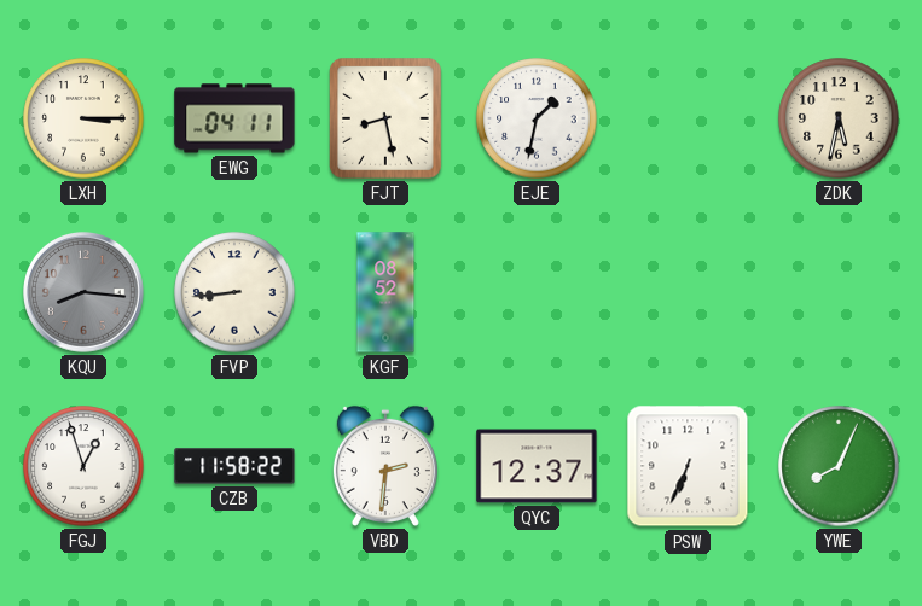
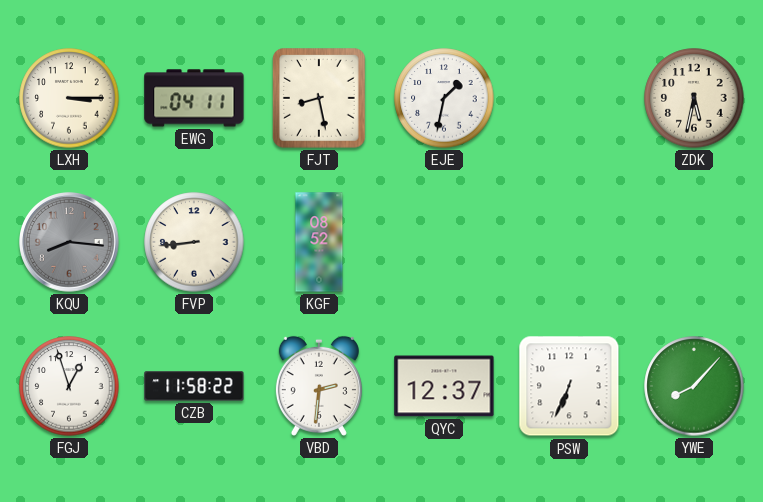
YWE: 8:04 -> 8:07 (694, 386)
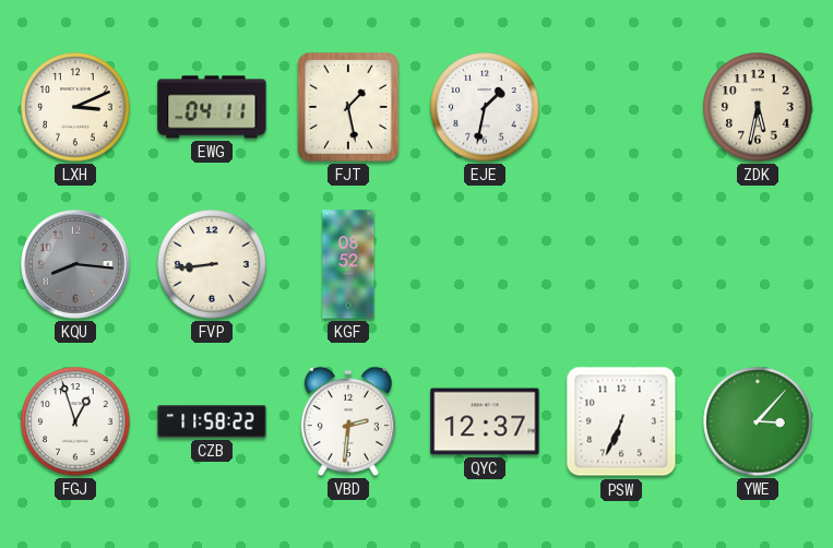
LXH: 3:15 -> 3:11 (75, 107)
FJT: 8:28 -> 1:28 (349, 108)
YWE: 8:07 -> 3:07 (758, 421)
